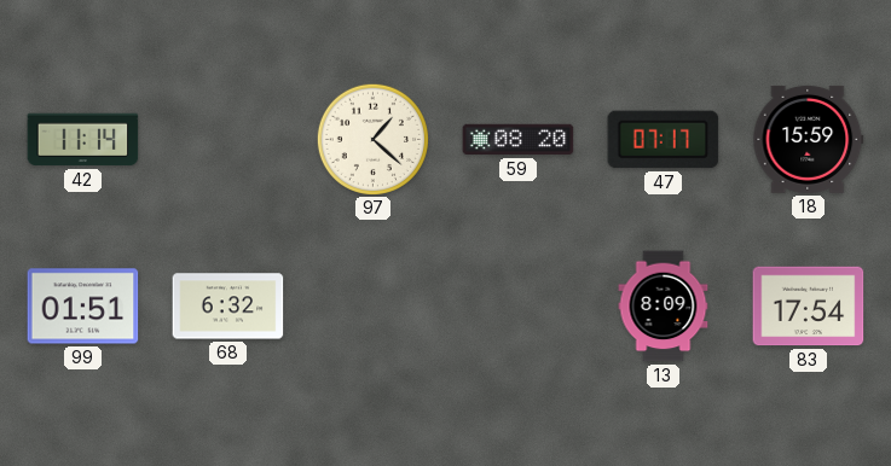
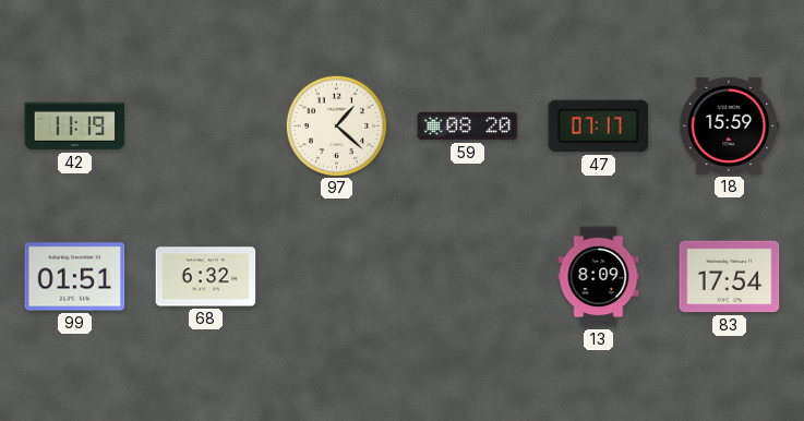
42: 11:14 -> 11:19 (75, 127)
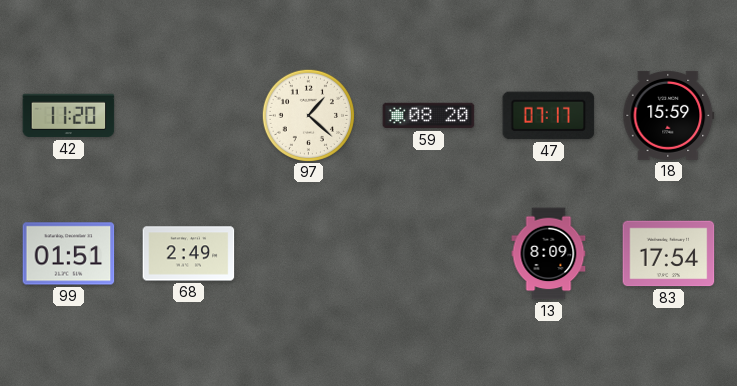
42: 11:19 -> 11:20 (69, 116)
68: 6:32 -> 2:49 (189, 254)
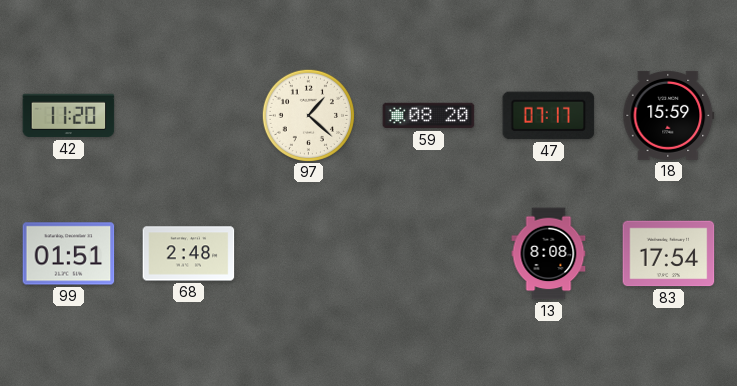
68: 2:49 -> 2:48 (189, 254)
13: 8:09 -> 8:08 (549, 254)
